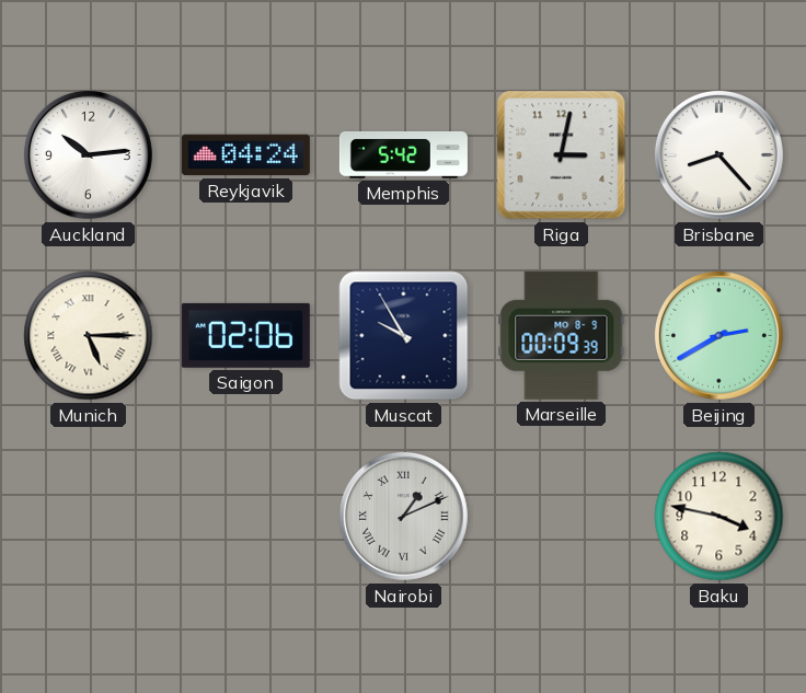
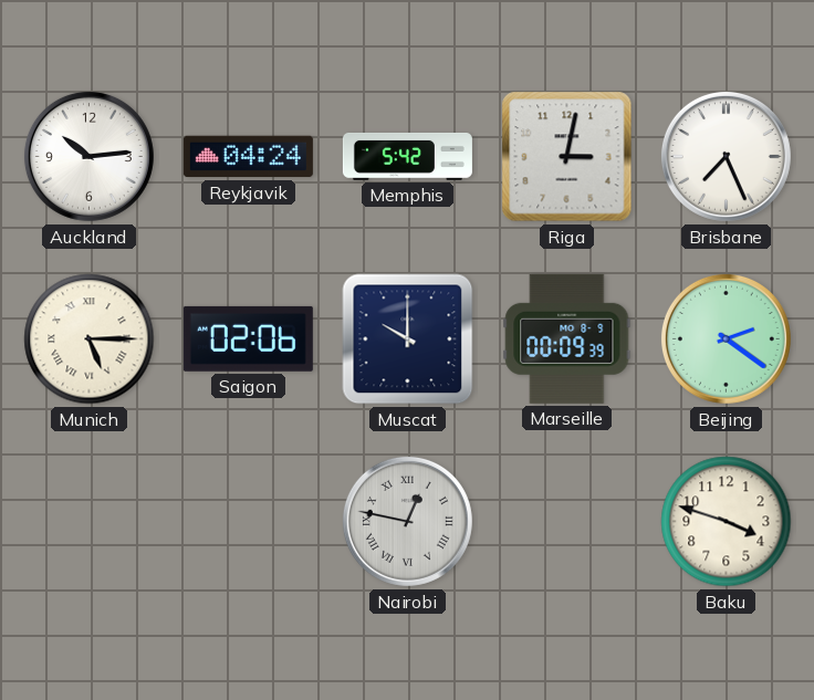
Brisbane: 8:23 -> 7:26 (726, 156)
Muscat: 9:55 -> 10:00 (408, 339)
Beijing: 2:40 -> 2:21 (726, 338)
Nairobi: 1:11 -> 12:47 (407, 521)
Baku: 3:47 -> 3:48 (727, 522)
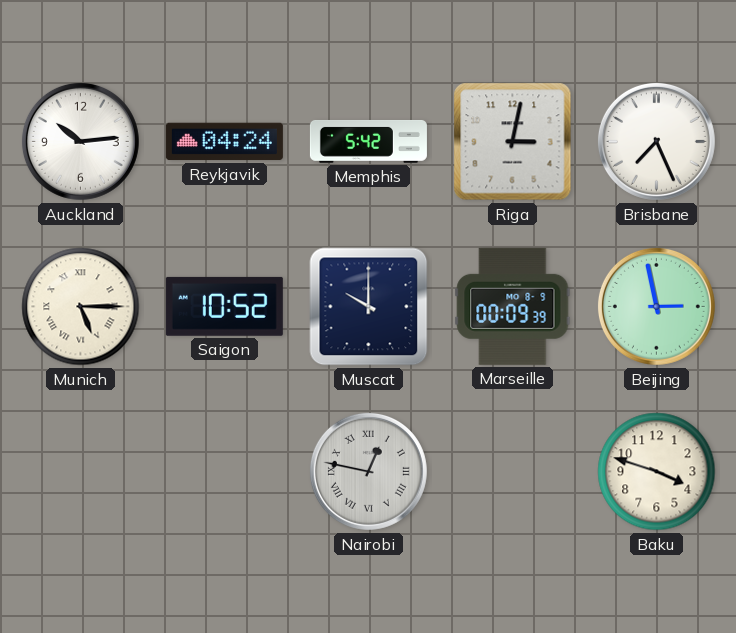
Saigon: 02:06 -> 10:52 (224, 306)
Beijing: 2:21 -> 2:58 (656, 306)
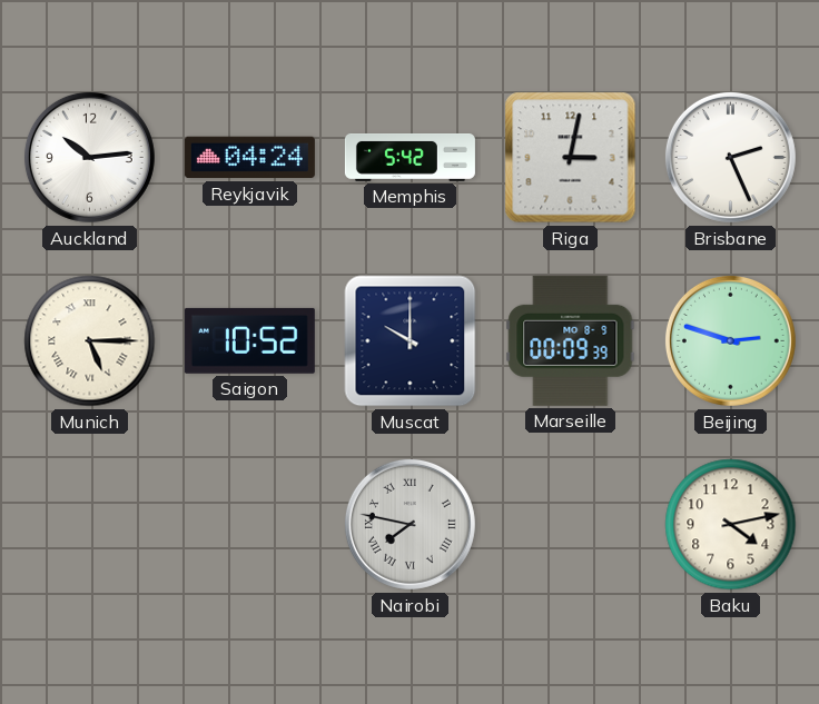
Brisbane: 7:26 -> 2:26 (730, 157)
Beijing: 2:58 -> 2:48 (730, 340)
Nairobi: 12:47 -> 7:47 (409, 524)
Baku: 3:48 -> 4:13 (731, 525)
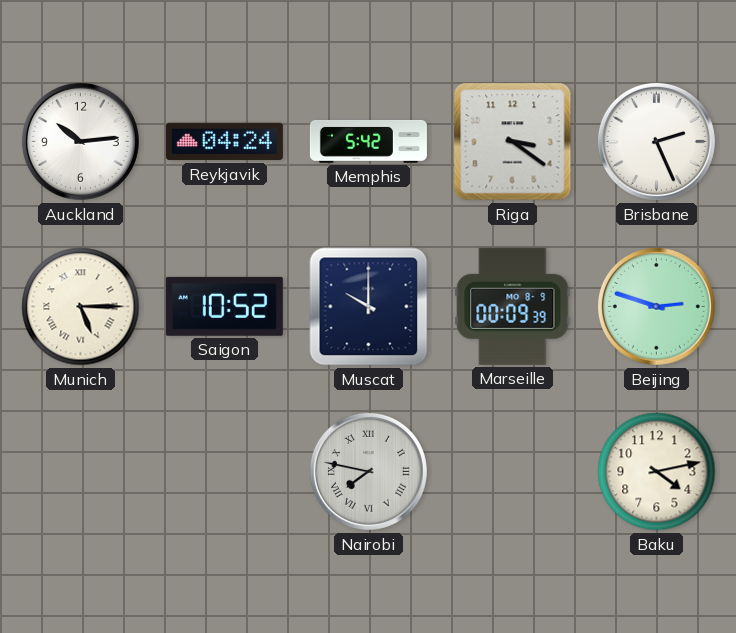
Riga: 3:02 -> 3:21 (513, 142)
